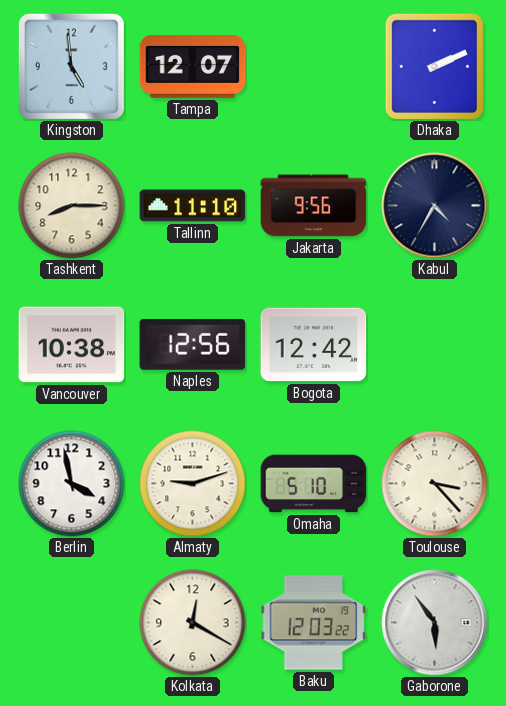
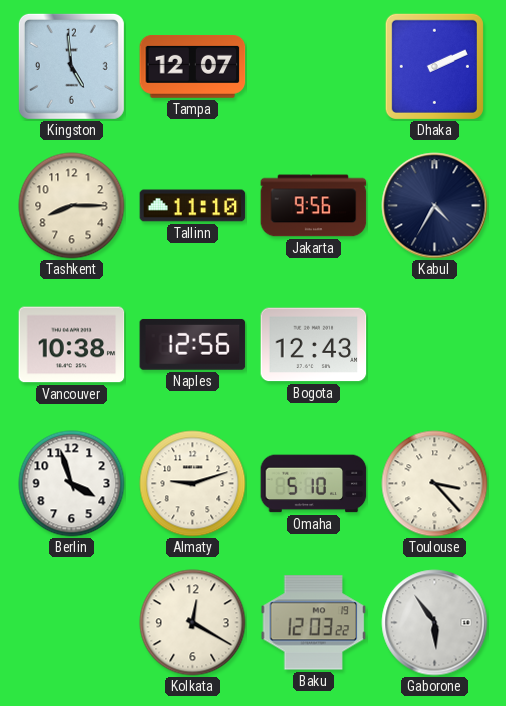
Bogota: 12:42 -> 12:43 (314, 345)
Berlin: 3:58 -> 3:57 (72, 484)
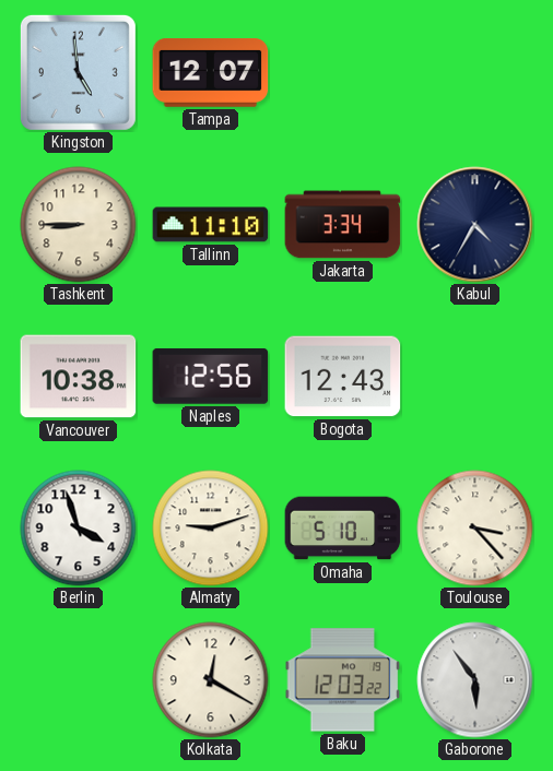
Dhaka: 2:11 -> none (434, 66)
Tashkent: 8:15 -> 8:45 (79, 225)
Jakarta: 9:56 -> 3:34 (343, 225)
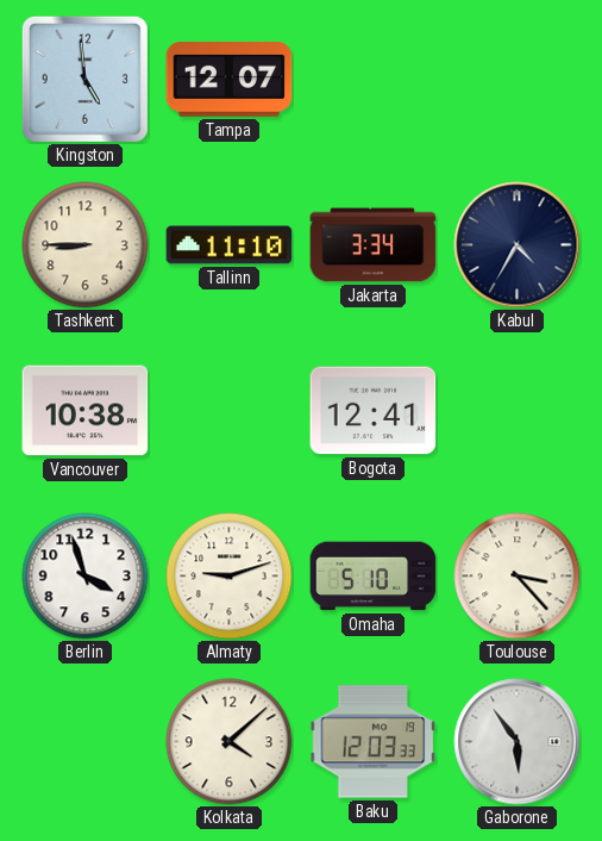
Naples: 12:56 -> none (211, 376)
Bogota: 12:43 -> 12:41 (374, 411)
Kolkata: 12:20 -> 4:08 (230, 742)
Baku: 12:03:22 -> 12:03:33 (374, 742)
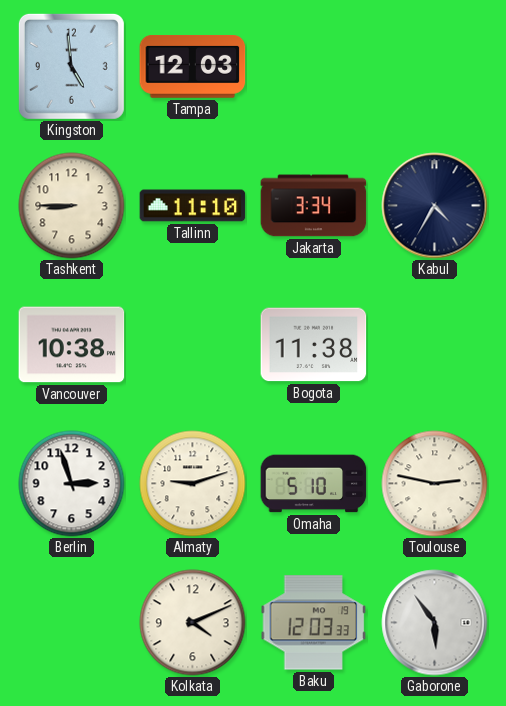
Tampa: 12:07 -> 12:03 (193, 67)
Bogota: 12:41 -> 11:38 (314, 345)
Berlin: 3:57 -> 2:57 (72, 484)
Toulouse: 3:23 -> 2:47 (435, 484)
Kolkata: 4:08 -> 4:11 (193, 623)
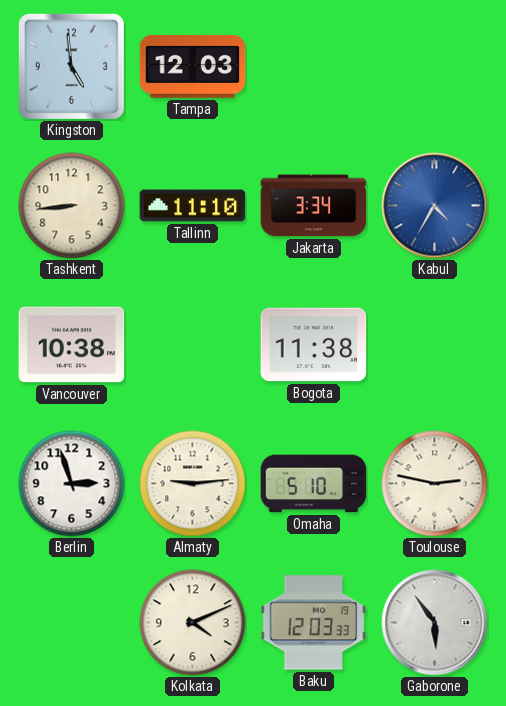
Tashkent: 8:45 -> 8:44 (72, 206)
Kabul dial: navy -> blue (435, 206)
Almaty: 9:12 -> 9:14 (193, 484)
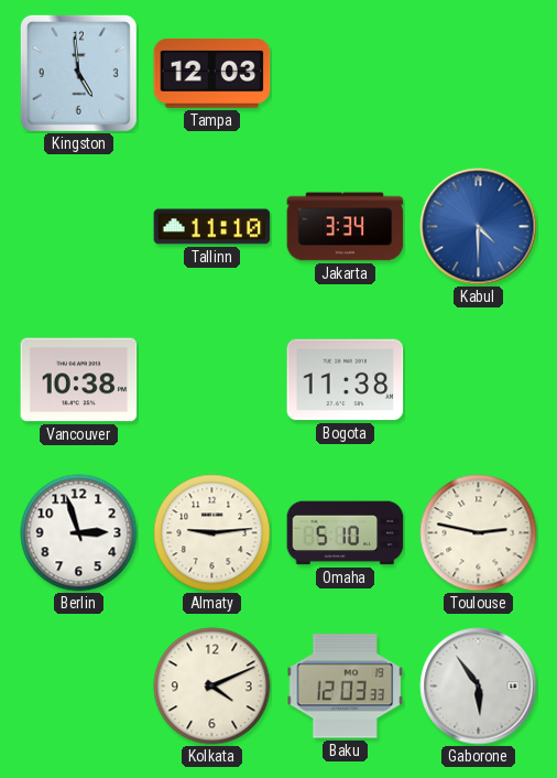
Tashkent: 8:44 -> none (72, 206)
Kabul: 4:35 -> 4:30 (479, 227)
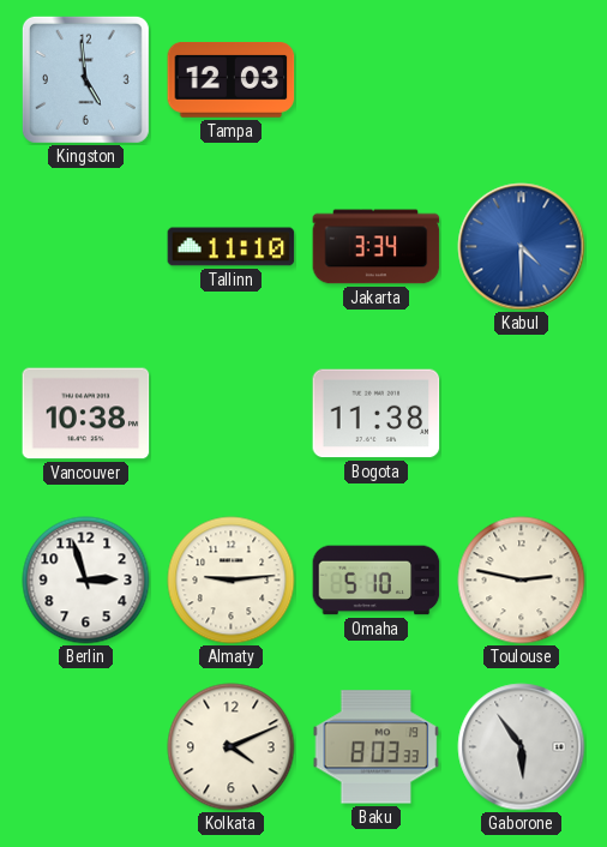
Baku: 12:03 -> 8:03 (377, 747)
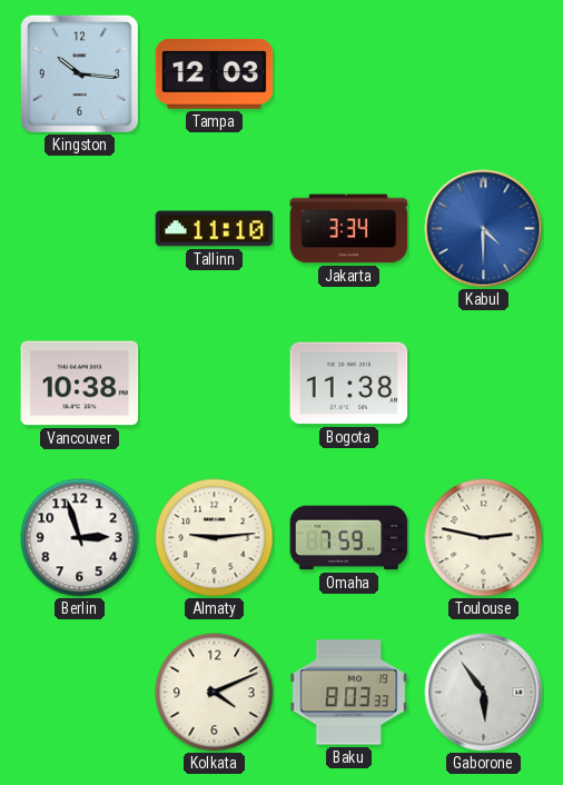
Kingston: 4:59 -> 10:16 (79, 73)
Omaha: 5:10 -> 7:59 (349, 538)
